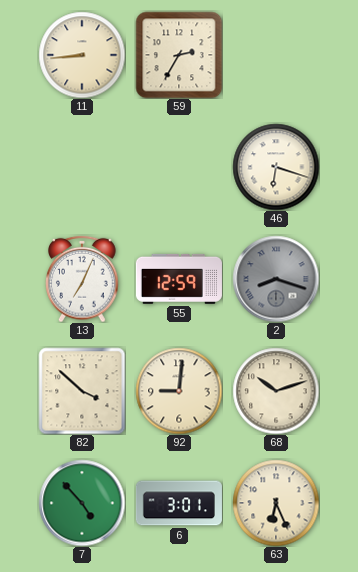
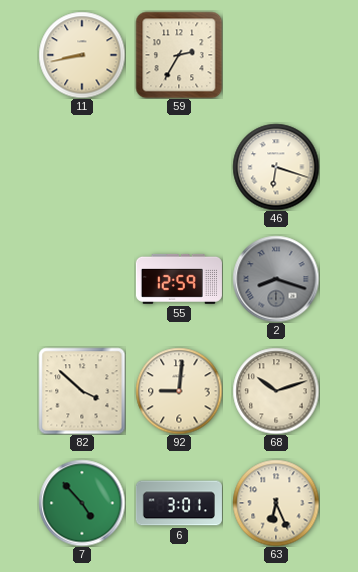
11: 8:44 -> 8:43 (82, 55)
13: 7:04 -> none (82, 279)
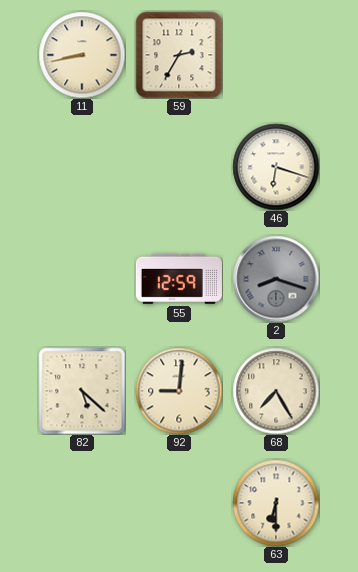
82: 3:52 -> 5:22 (82, 391)
68: 10:12 -> 7:25 (276, 391)
7: 4:53 -> none (82, 503)
6: 3:01 -> none (179, 503)
63: 6:26 -> 6:30 (276, 503)
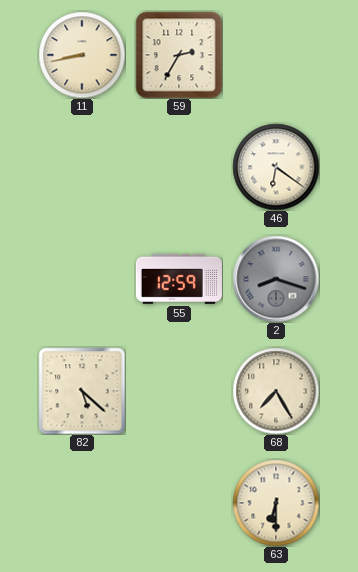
46: 6:18 -> 6:21 (276, 167)
92: 9:01 -> none (179, 391)
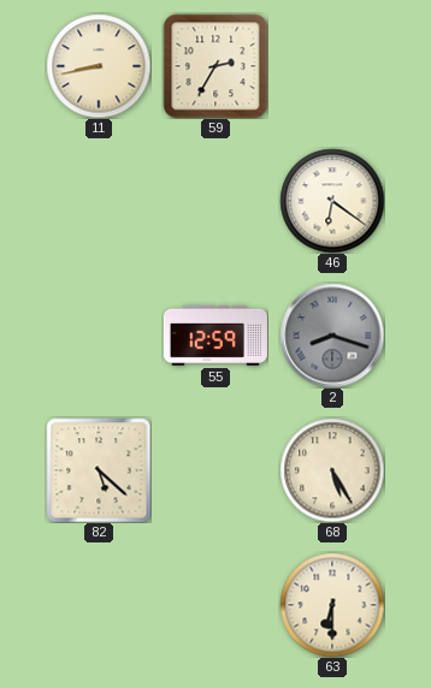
68: 7:25 -> 5:25 (332, 470)
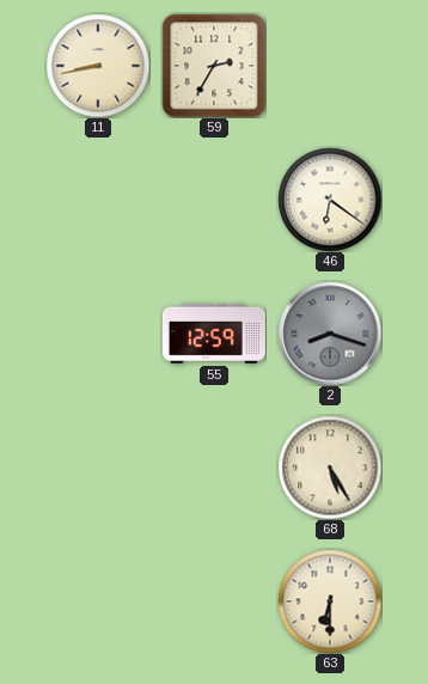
82: 5:22 -> none (99, 470)
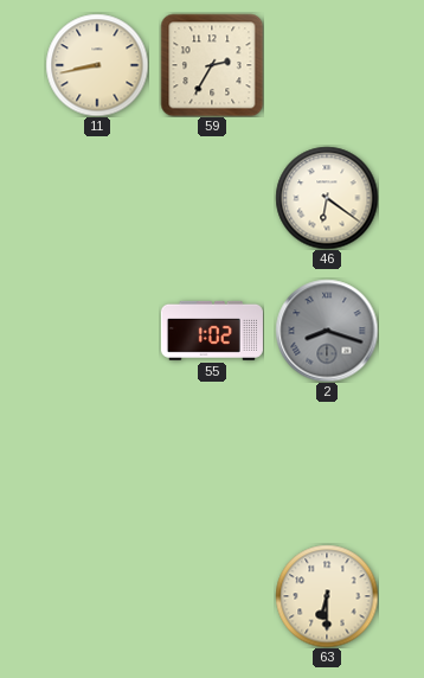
55: 12:59 -> 1:02 (212, 331)
68: 5:25 -> none (330, 468)
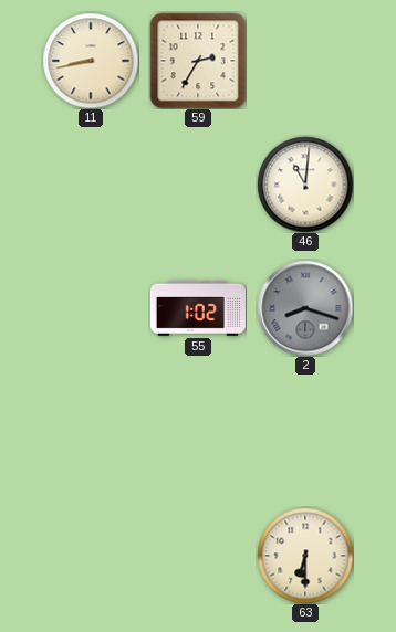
46: 6:21 -> 11:01 (305, 185)
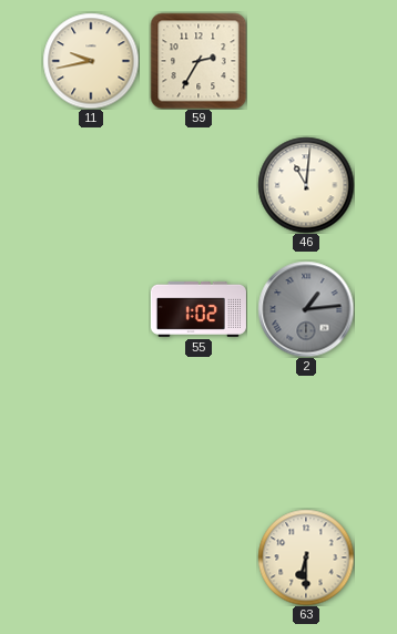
11: 8:43 -> 9:43 (91, 61)
2: 8:18 -> 1:14 (306, 309)
